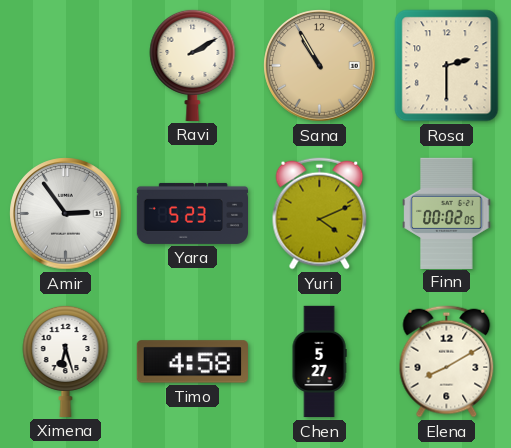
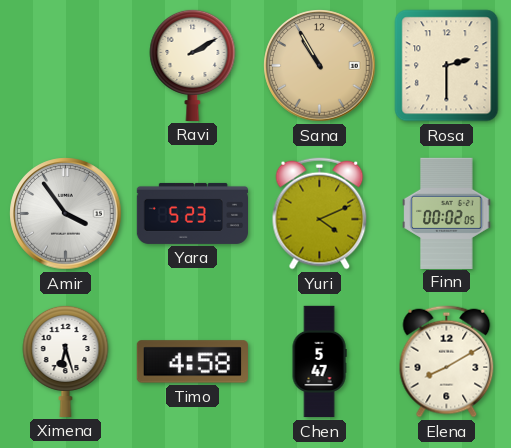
Amir: 2:54 -> 3:54 (66, 214)
Chen: 5:27 -> 5:47 (319, 362)
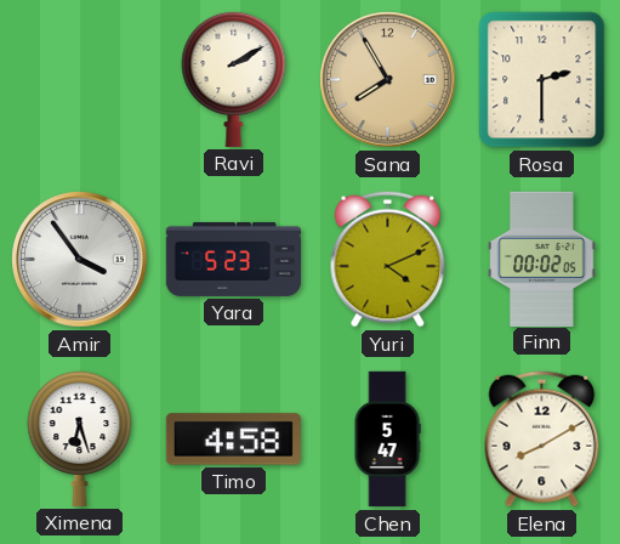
Sana: 10:55 -> 7:55 (388, 80)
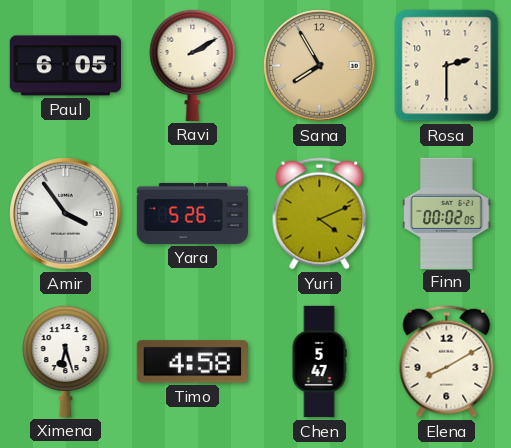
Paul: none -> 6:05 (65, 66)
Yara: 5:23 -> 5:26 (192, 213)
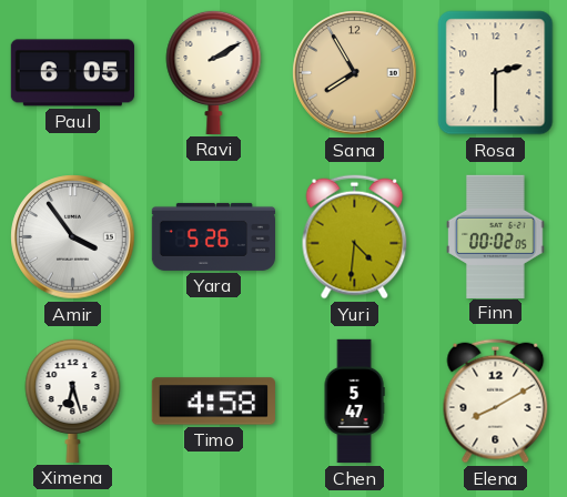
Yuri: 4:11 -> 4:31 (355, 237)
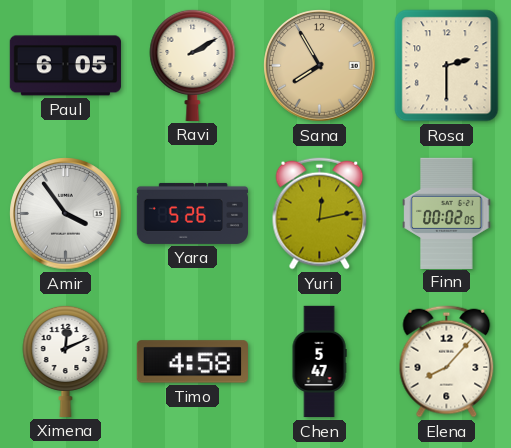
Yuri: 4:31 -> 12:13 (320, 214)
Ximena: 6:27 -> 12:11 (66, 361)
Elena: 8:10 -> 8:07 (447, 362)
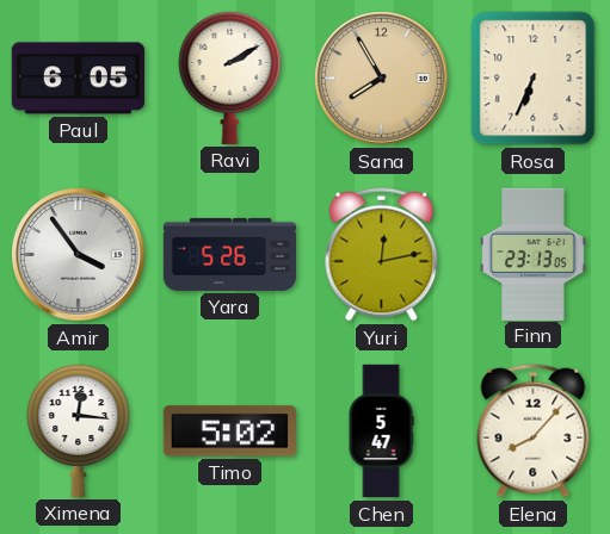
Rosa: 2:30 -> 6:34 (534, 79)
Finn: 00:02 -> 23:13 (534, 254)
Ximena: 12:11 -> 12:16 (79, 430)
Timo: 4:58 -> 5:02 (229, 431)
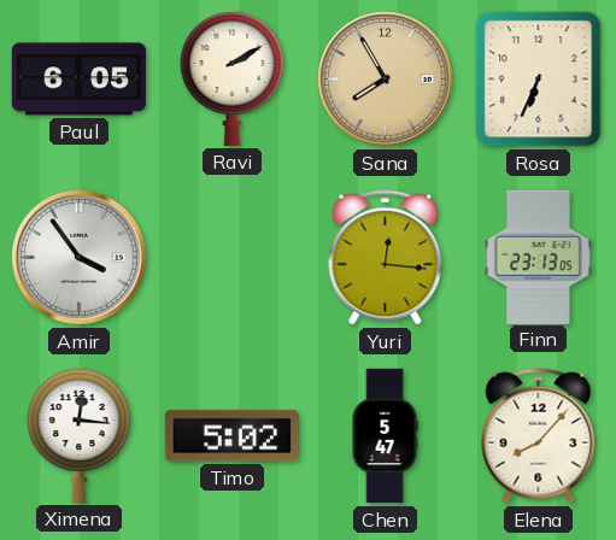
Yara: 5:26 -> none (229, 254)
Yuri: 12:13 -> 12:16 (386, 258)
